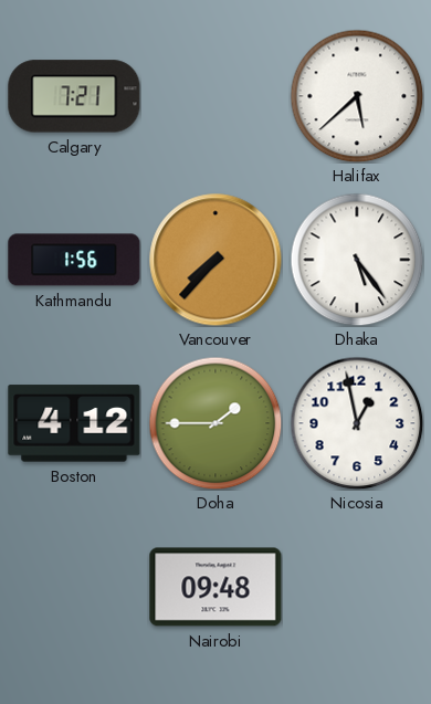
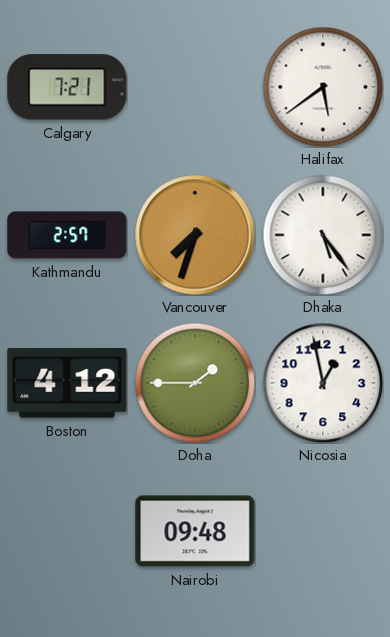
Halifax: 5:38 -> 5:39 (323, 87)
Kathmandu: 1:56 -> 2:57 (67, 235)
Vancouver: 7:37 -> 7:33 (195, 235)
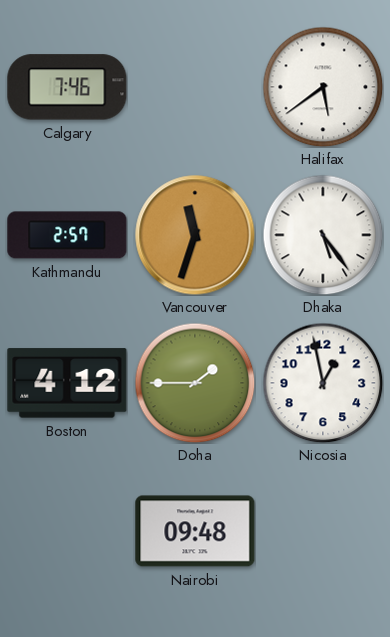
Calgary: 7:21 -> 7:46 (67, 87)
Vancouver: 7:33 -> 11:33 (195, 235)
